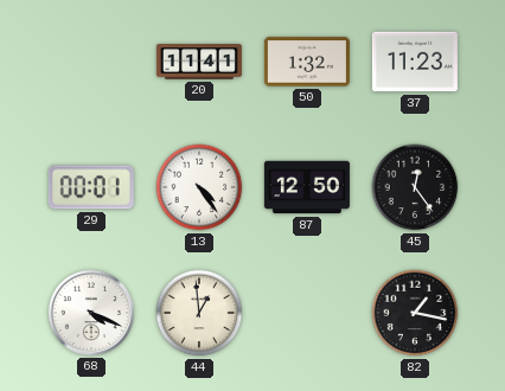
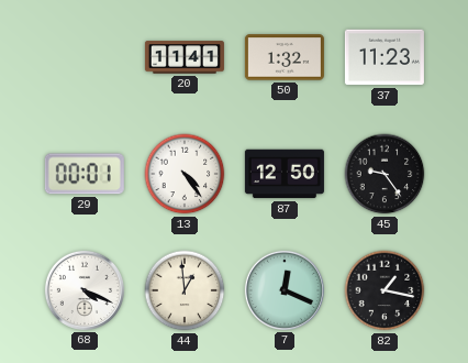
45: 12:24 -> 9:24 (385, 174)
7: none -> 12:19 (285, 290)
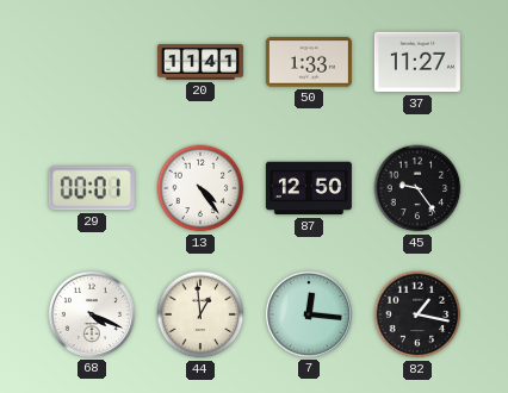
50: 1:32 -> 1:33 (309, 62)
37: 11:23 -> 11:27 (417, 62)
7: 12:19 -> 12:16 (309, 314)
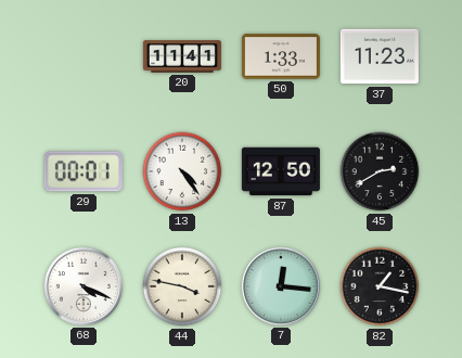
37: 11:27 -> 11:23 (380, 56)
45: 9:24 -> 2:40 (380, 171)
44: 12:59 -> 3:47 (182, 286)
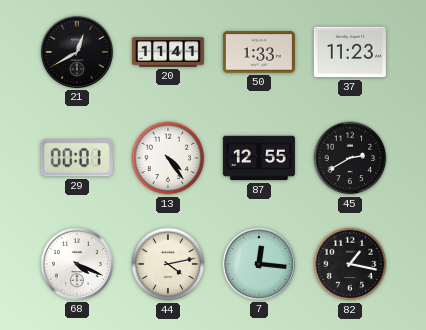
21: none -> 12:40 (77, 52)
87: 12:50 -> 12:55 (259, 158)
44: 3:47 -> 4:13 (168, 264)
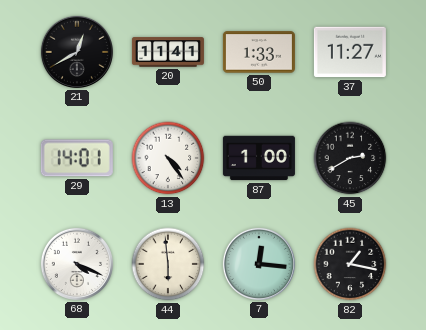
37: 11:23 -> 11:27 (350, 52)
29: 00:01 -> 14:01 (77, 158)
87: 12:55 -> 1:00 (259, 158)
44: 4:13 -> 5:59 (168, 264)
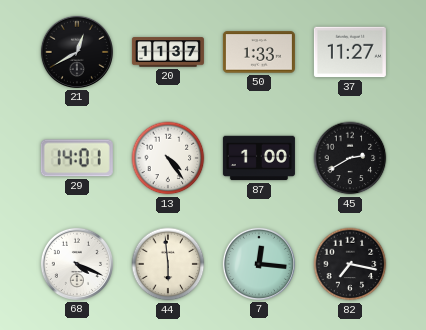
20: 11:41 -> 11:37 (168, 52)
82: 1:17 -> 7:17 (350, 264)
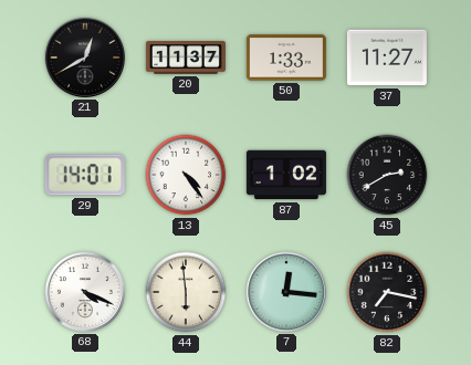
87: 1:00 -> 1:02 (286, 175)
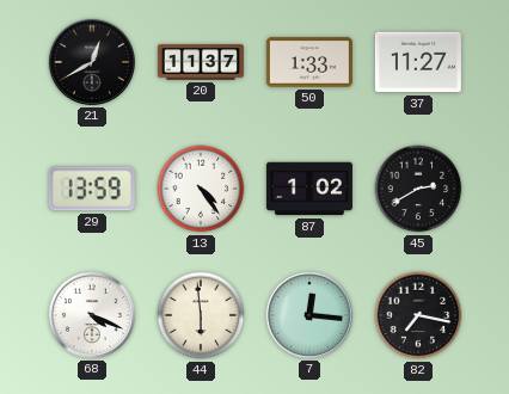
29: 14:01 -> 13:59 (92, 189)
